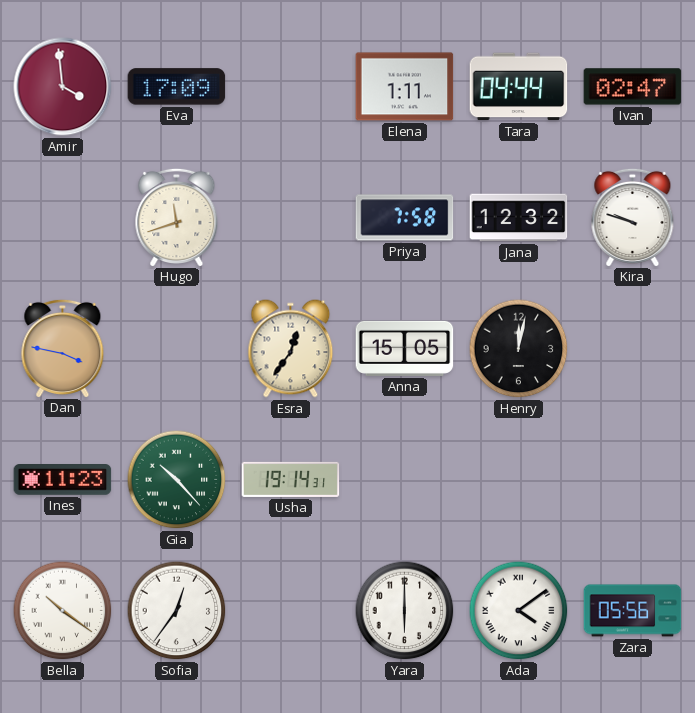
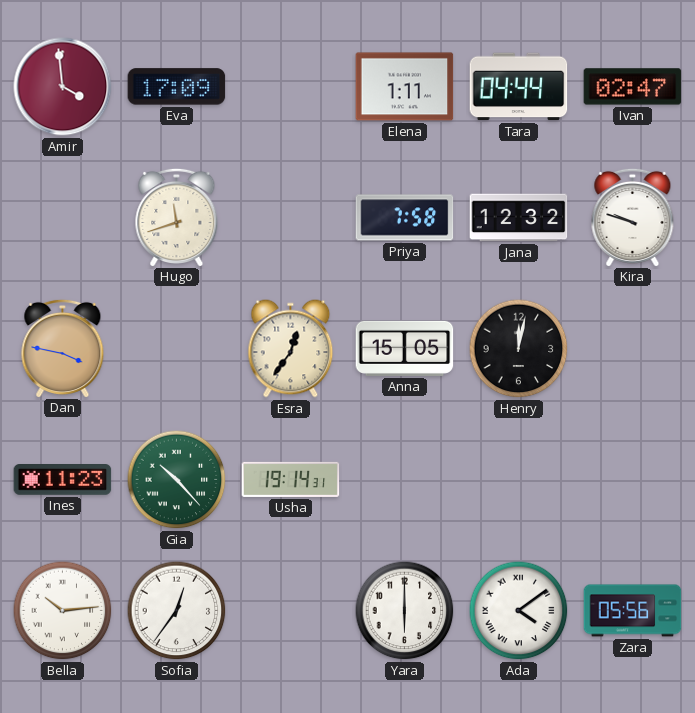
Bella: 10:21 -> 10:14 (63, 611)
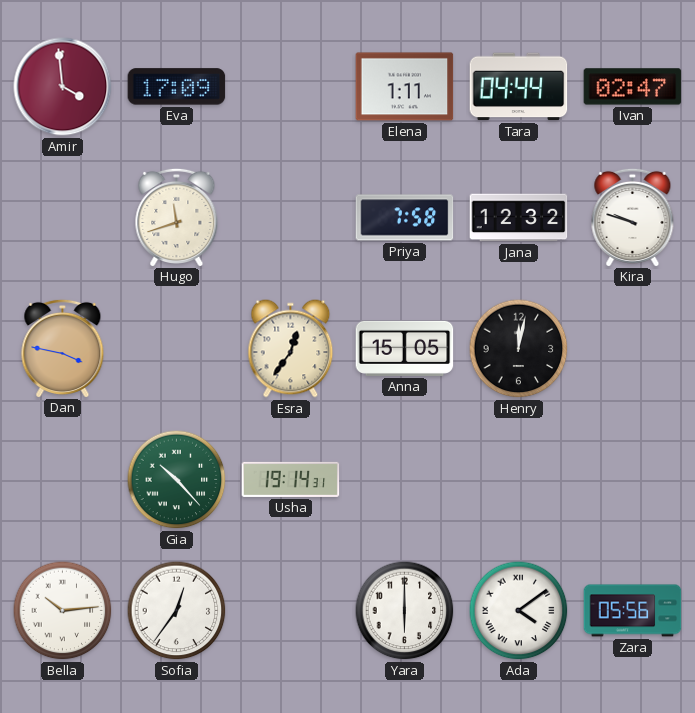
Ines: 11:23 -> none (63, 480)
